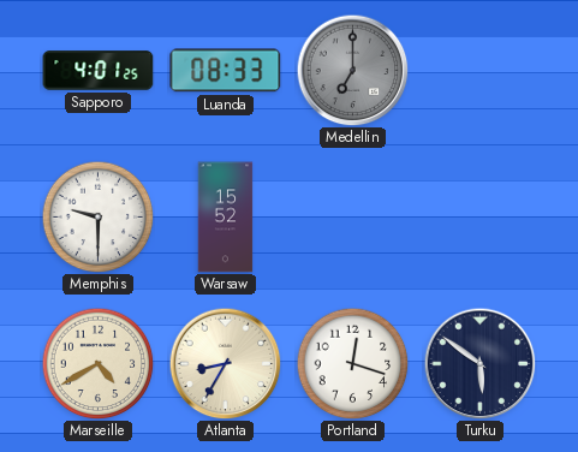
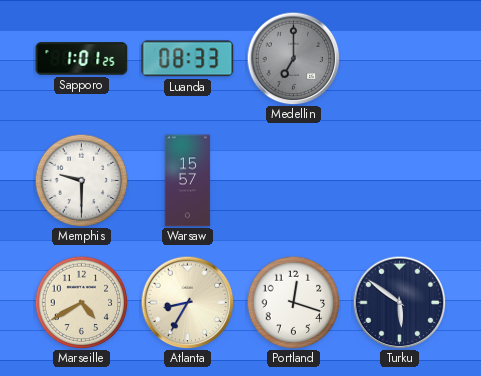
Sapporo: 4:01 -> 1:01 (82, 59)
Warsaw: 15:52 -> 15:57 (188, 181)
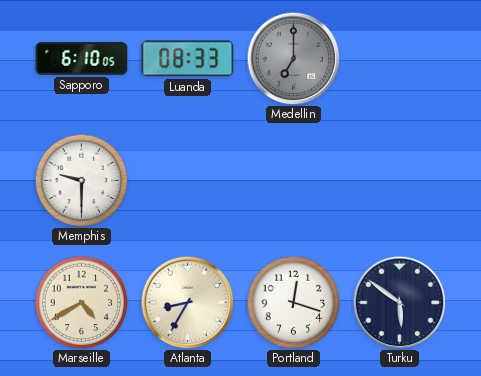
Sapporo: 1:01 -> 6:10 (82, 59)
Warsaw: 15:57 -> none (188, 181)
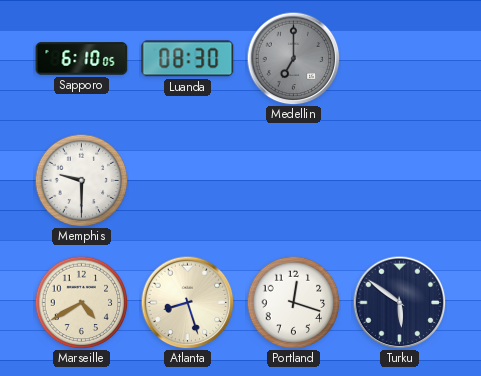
Luanda: 08:33 -> 08:30 (188, 59)
Atlanta: 8:35 -> 8:27 (187, 302)
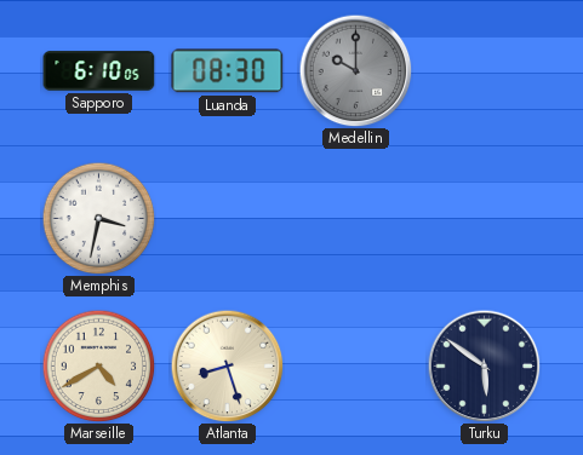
Medellin: 7:00 -> 10:00 (355, 70)
Memphis: 9:30 -> 3:32 (98, 218)
Portland: 12:18 -> none (293, 302)
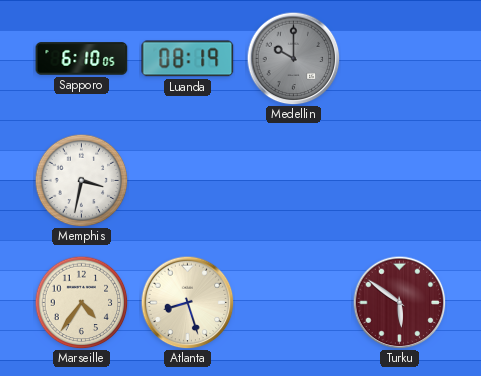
Luanda: 08:30 -> 08:19 (188, 59)
Marseille: 4:40 -> 4:36 (81, 302)
Turku dial: navy -> burgundy (399, 302)
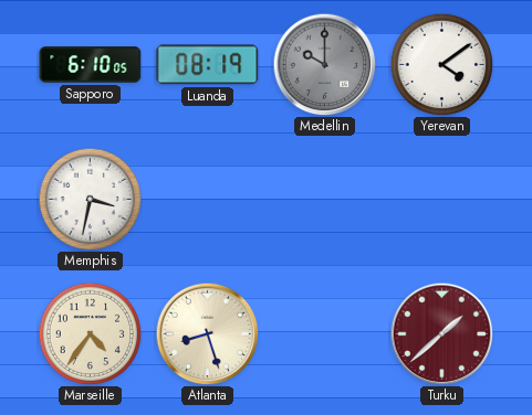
Yerevan: none -> 4:09 (441, 64)
Turku: 5:51 -> 1:38 (441, 333)
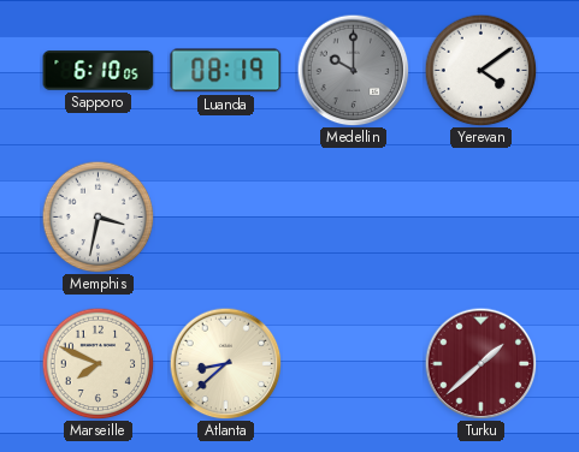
Marseille: 4:36 -> 7:49 (98, 363)
Atlanta: 8:27 -> 8:38 (225, 363)
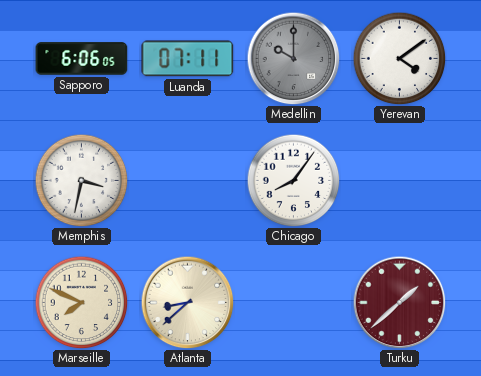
Sapporo: 6:10 -> 6:06 (82, 59)
Luanda: 08:19 -> 07:11 (188, 59)
Chicago: none -> 8:06 (293, 180)
